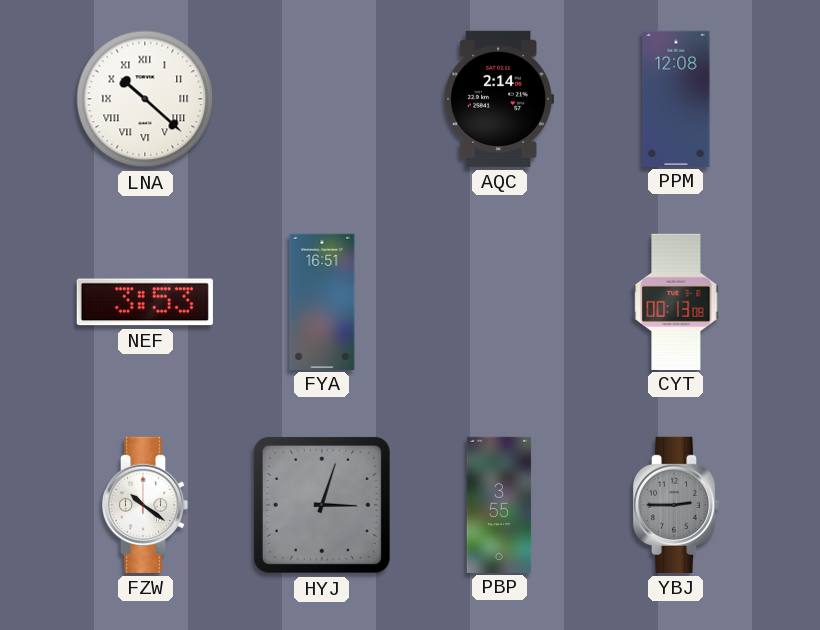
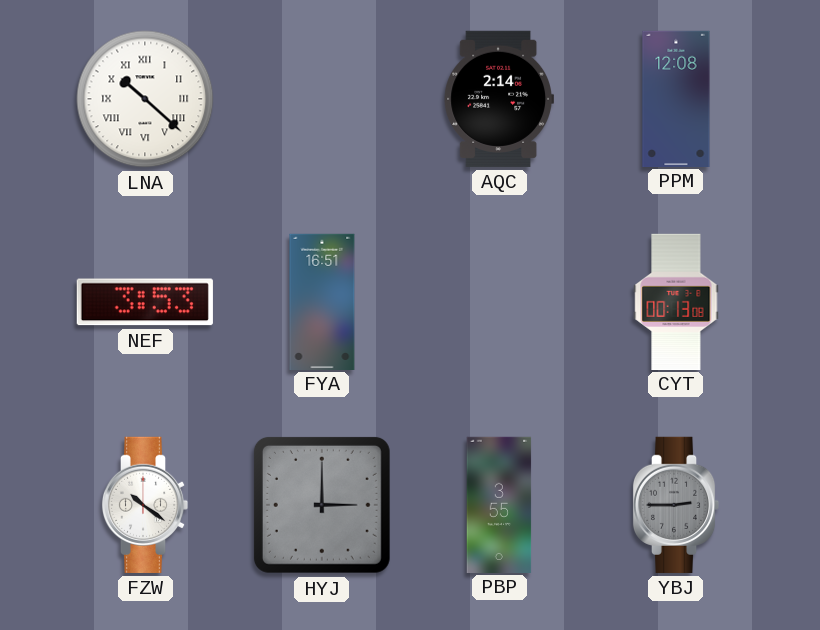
HYJ: 3:03 -> 3:00 (322, 505)
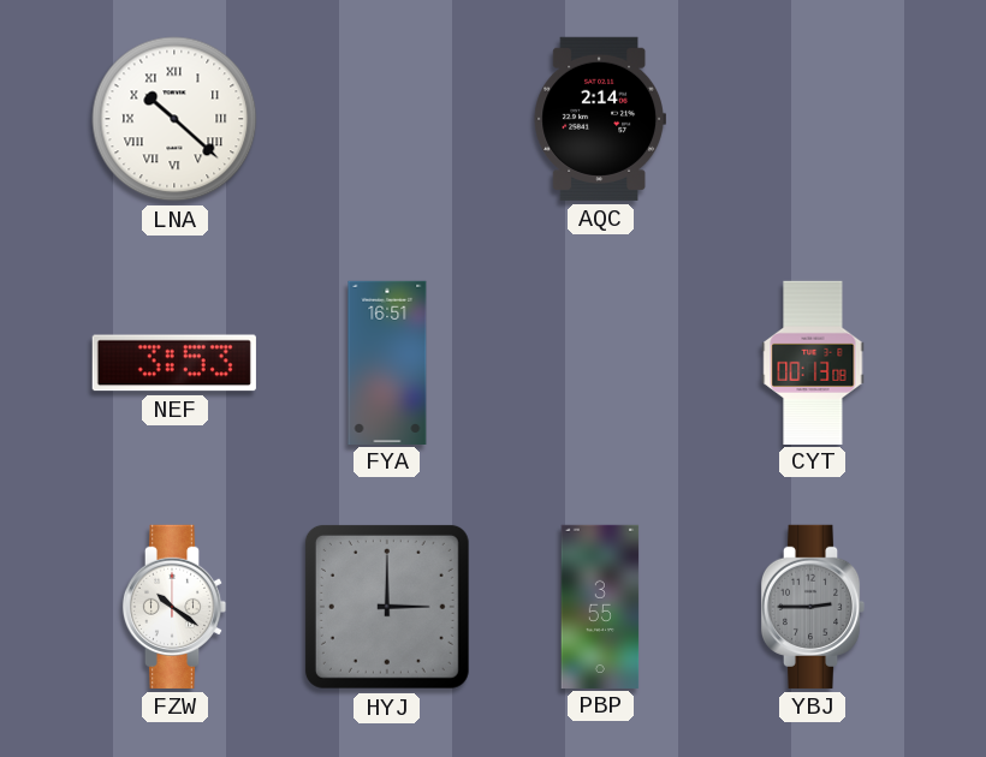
PPM: 12:08 -> none (676, 98)
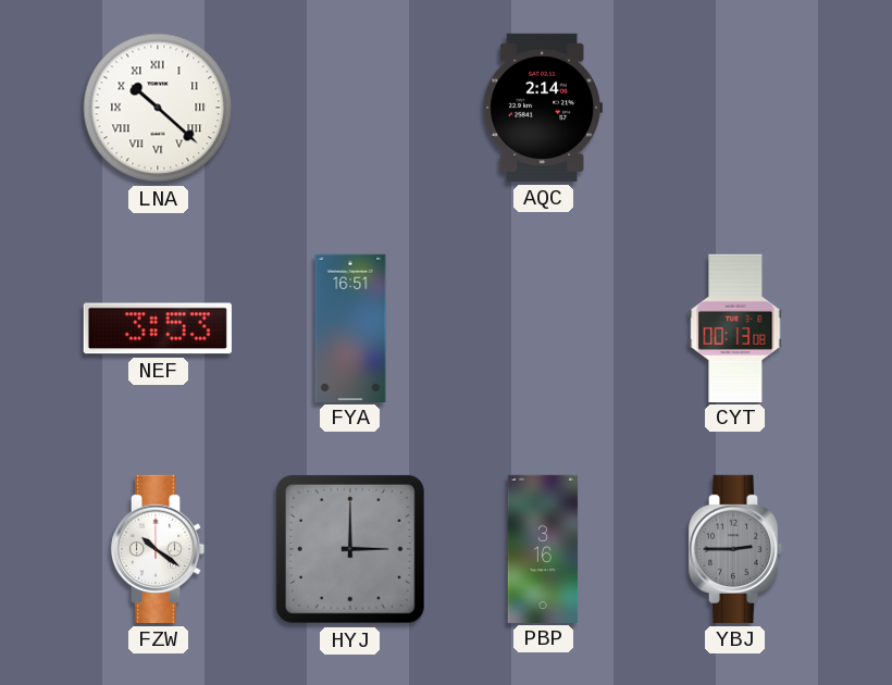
PBP: 3:55 -> 3:16 (543, 548)
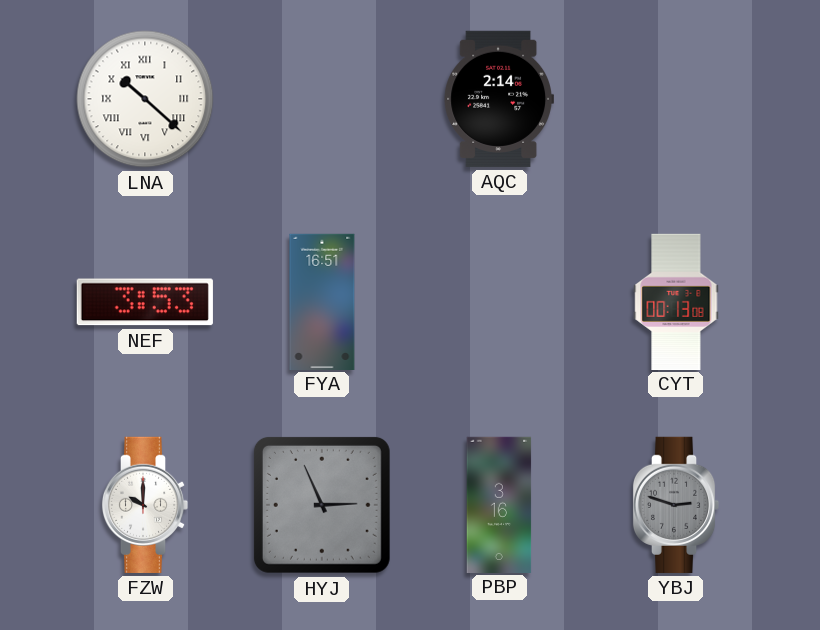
FZW: 10:21 -> 10:00 (145, 505)
HYJ: 3:00 -> 2:56 (322, 505)
YBJ: 2:45 -> 2:48 (676, 505)
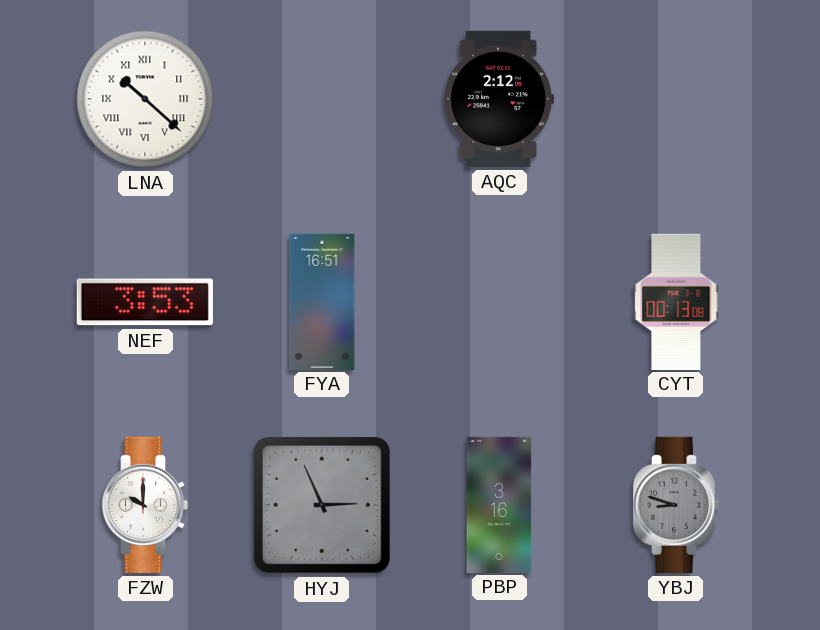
AQC: 2:14 -> 2:12 (498, 99)
YBJ: 2:48 -> 8:48 (676, 505)
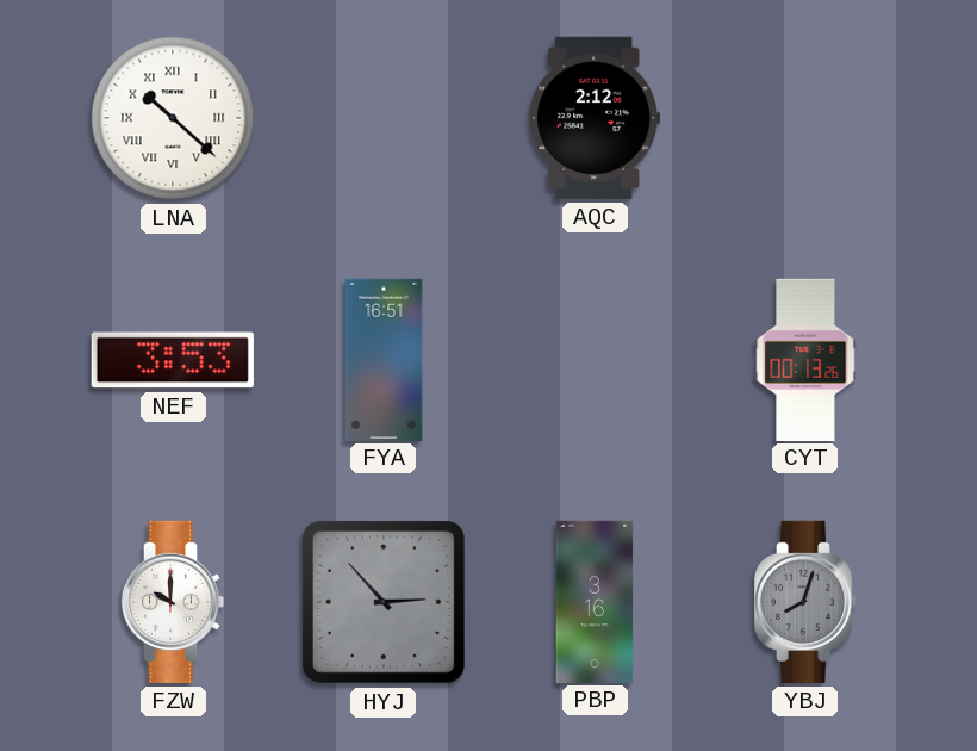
CYT: 00:13:08 -> 00:13:26 (805, 359)
HYJ: 2:56 -> 2:53 (384, 602)
YBJ: 8:48 -> 8:03 (805, 602)
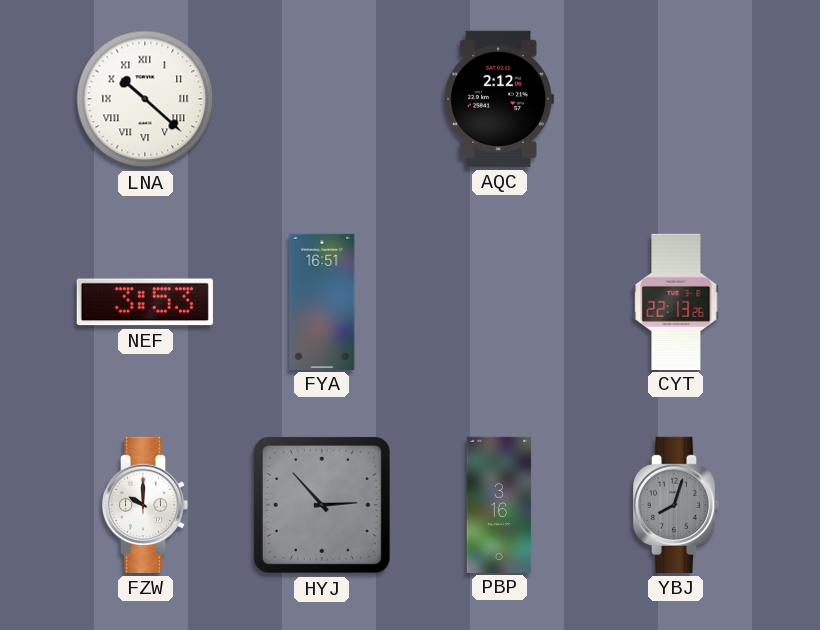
CYT: 00:13 -> 22:13 (676, 301)
